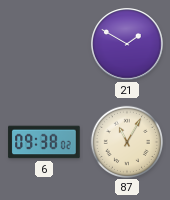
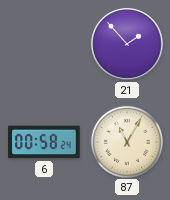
21: 1:50 -> 1:53 (127, 44)
6: 09:38 -> 00:58 (44, 142)
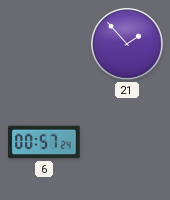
6: 00:58 -> 00:57 (44, 142)
87: 11:05 -> none (126, 141)
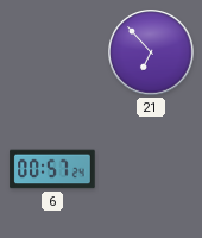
21: 1:53 -> 6:53 (151, 52)
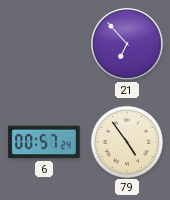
79: none -> 4:54 (126, 141)
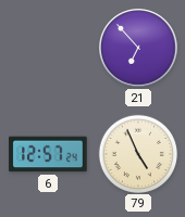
6: 00:57 -> 12:57 (48, 154)
79: 4:54 -> 4:56 (137, 153)
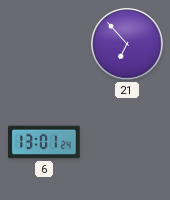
6: 12:57 -> 13:01 (44, 142)
79: 4:56 -> none (137, 153)
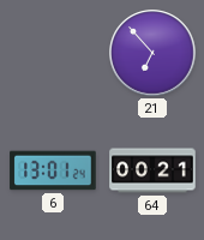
64: none -> 00:21 (152, 170)
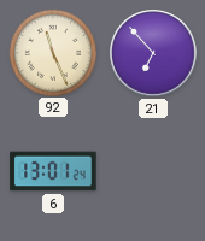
92: none -> 11:26 (52, 52)
64: 00:21 -> none (152, 170)
